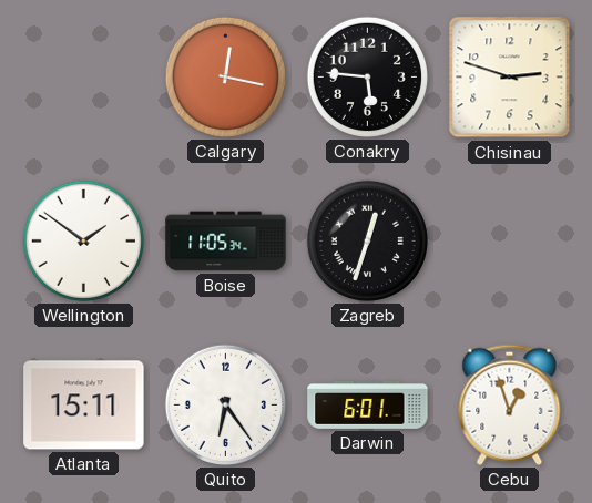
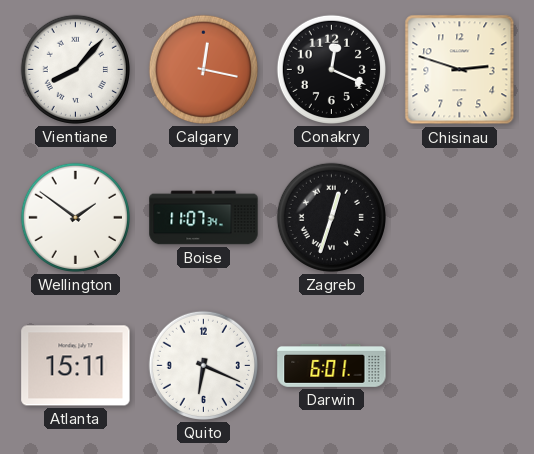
Vientiane: none -> 8:07 (75, 69)
Conakry: 5:46 -> 12:19 (331, 69)
Boise: 11:05 -> 11:07 (204, 218)
Quito: 6:24 -> 6:19 (203, 365)
Cebu: 12:57 -> none (510, 404)
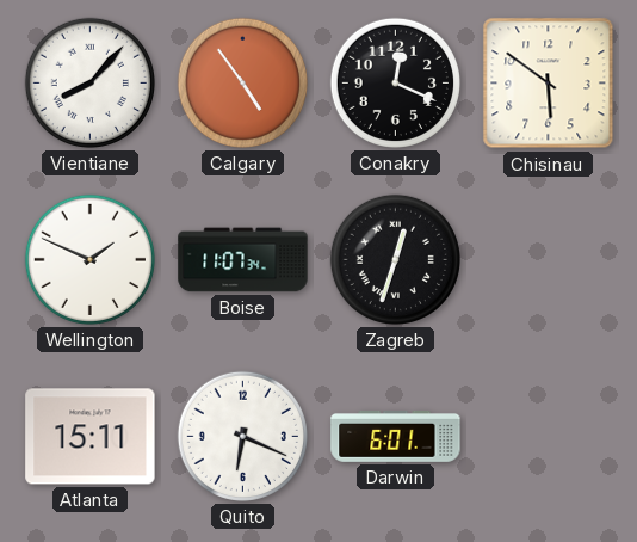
Calgary: 12:17 -> 4:54 (242, 82)
Chisinau: 2:48 -> 5:51 (549, 84)
Wellington: 1:51 -> 1:49 (89, 259)
